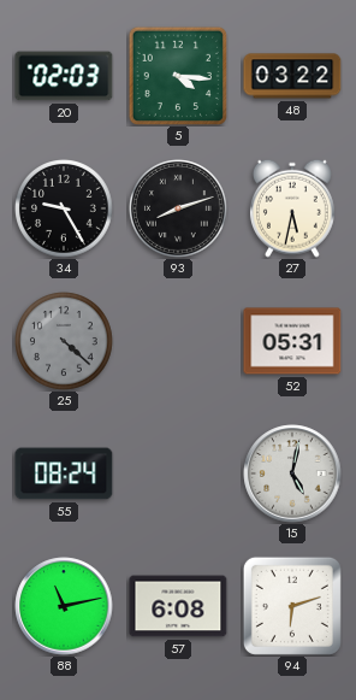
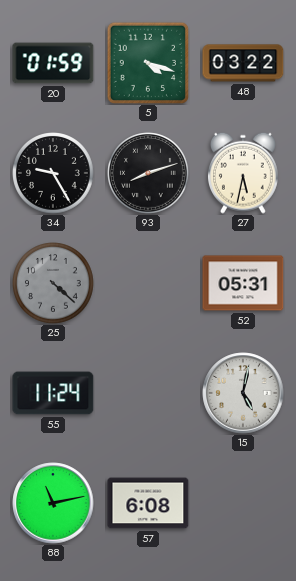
20: 02:03 -> 01:59 (53, 63)
5: 4:16 -> 4:18 (147, 62)
55: 08:24 -> 11:24 (53, 393)
94: 6:12 -> none (292, 606)
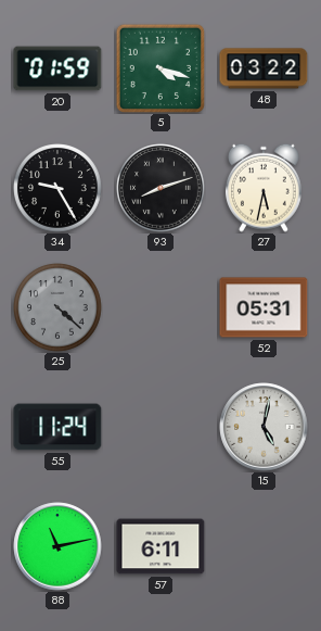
57: 6:08 -> 6:11 (160, 546)
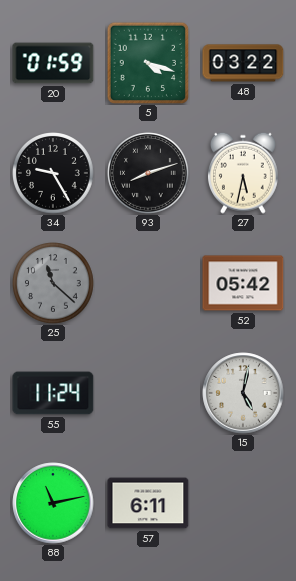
25: 4:22 -> 11:22 (54, 284)
52: 05:31 -> 05:42 (243, 283)
